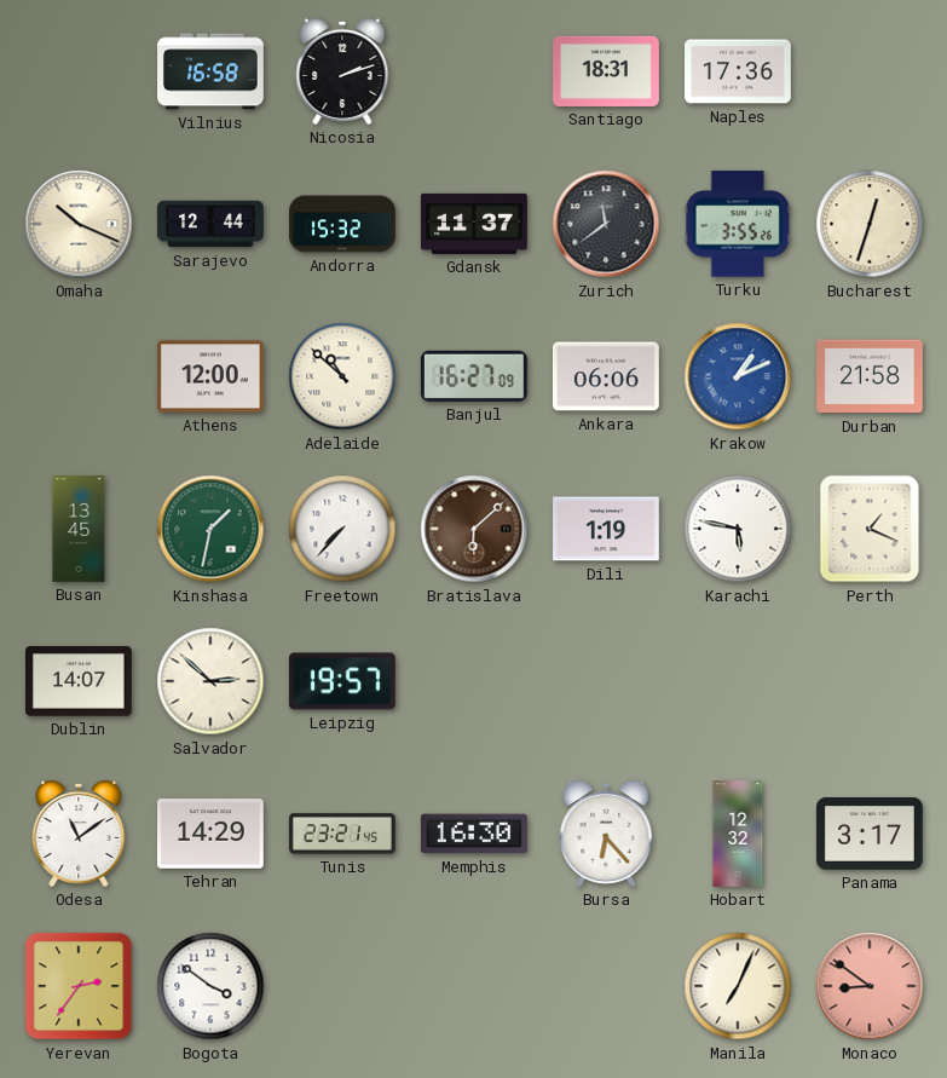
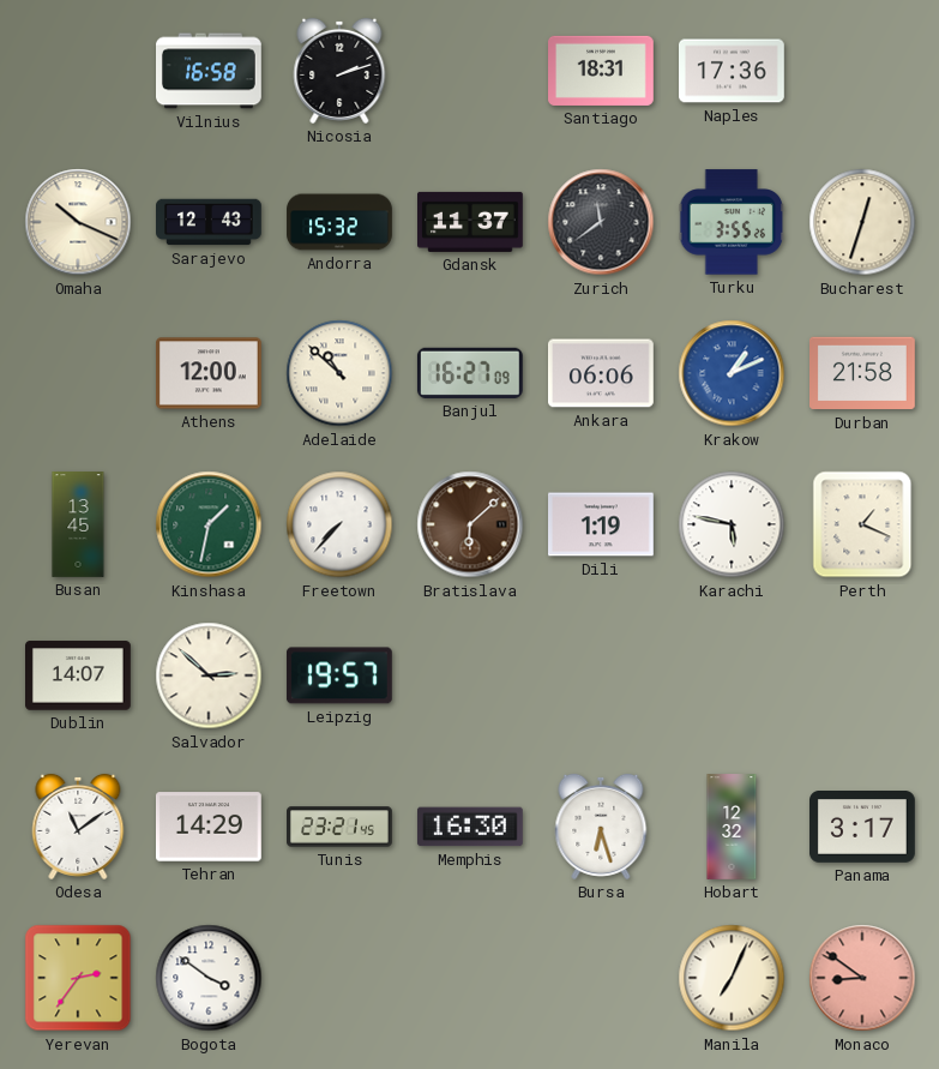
Sarajevo: 12:44 -> 12:43 (210, 222)
Bursa: 6:23 -> 6:27 (601, 827)
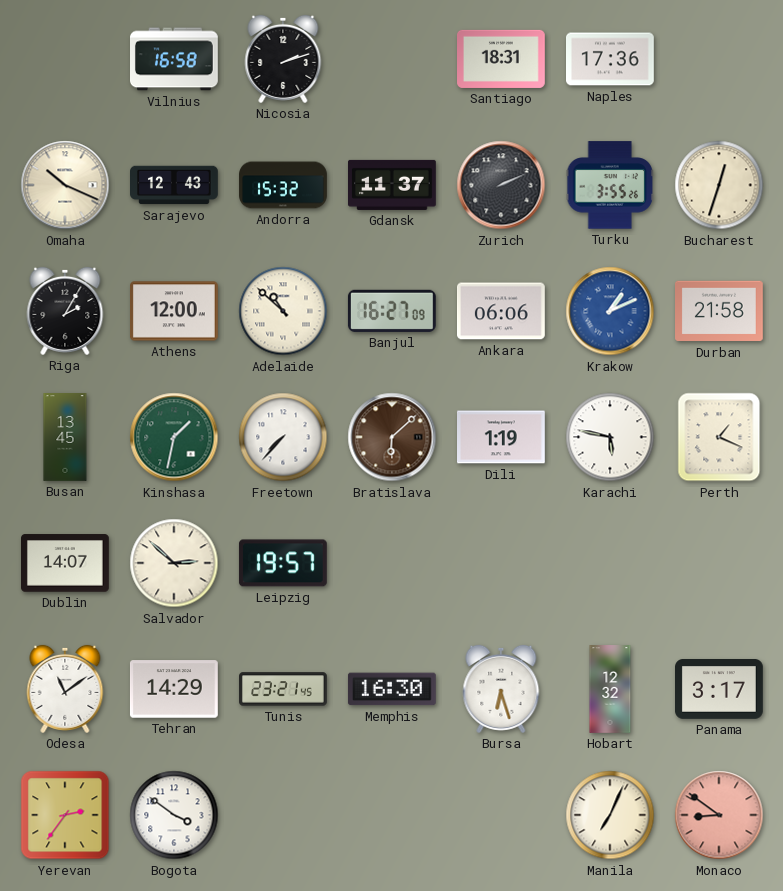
Zurich: 11:39 -> 2:11 (501, 185)
Riga: none -> 2:05 (65, 311)
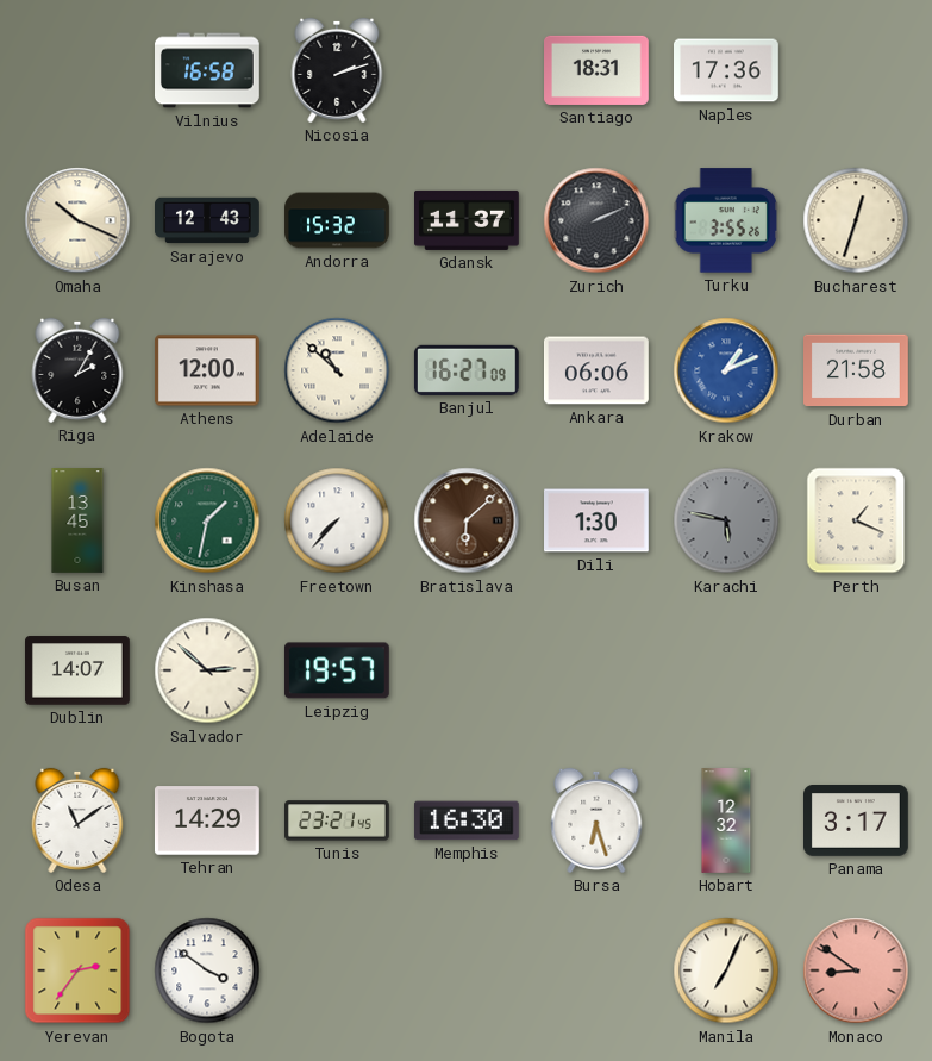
Dili: 1:19 -> 1:30 (598, 520)
Karachi dial: white -> grey (726, 520)
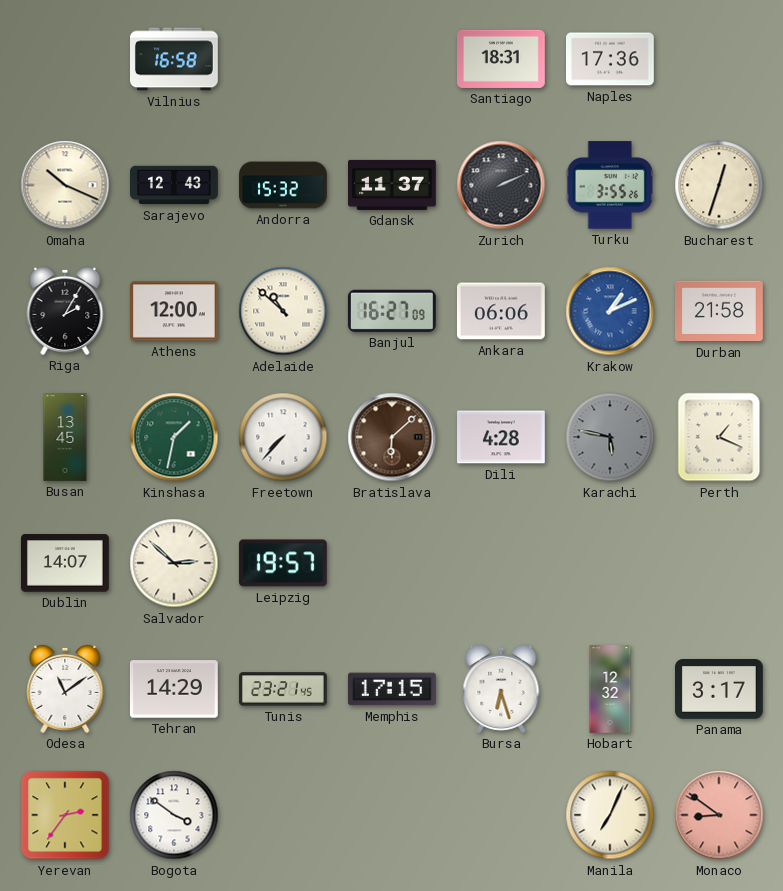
Nicosia: 2:12 -> none (337, 70)
Dili: 1:30 -> 4:28 (502, 437)
Memphis: 16:30 -> 17:15 (392, 689)
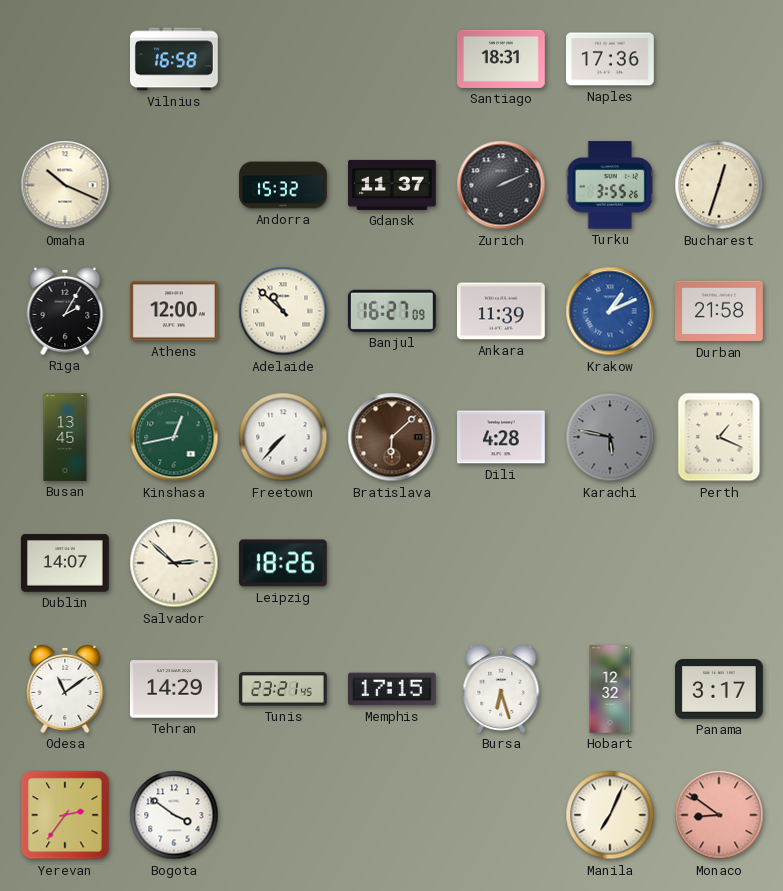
Sarajevo: 12:43 -> none (175, 185)
Ankara: 06:06 -> 11:39 (502, 311)
Kinshasa: 1:32 -> 12:43 (174, 437)
Leipzig: 19:57 -> 18:26 (283, 563)
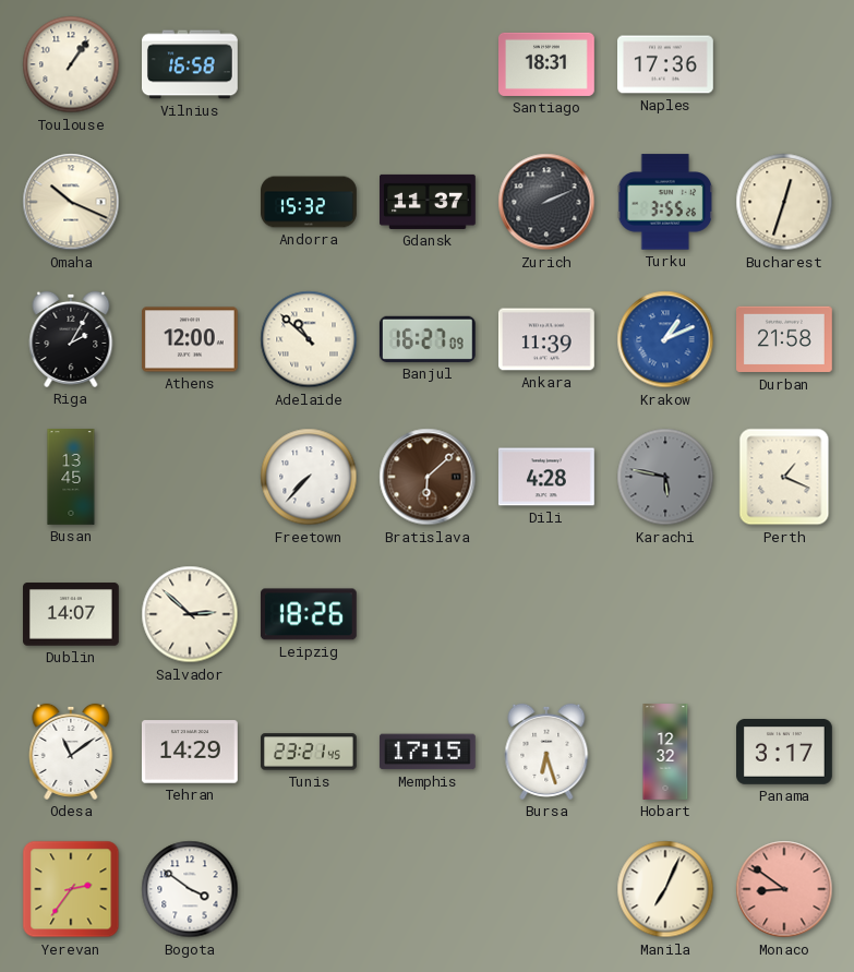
Toulouse: none -> 1:06 (71, 64)
Kinshasa: 12:43 -> none (174, 437)
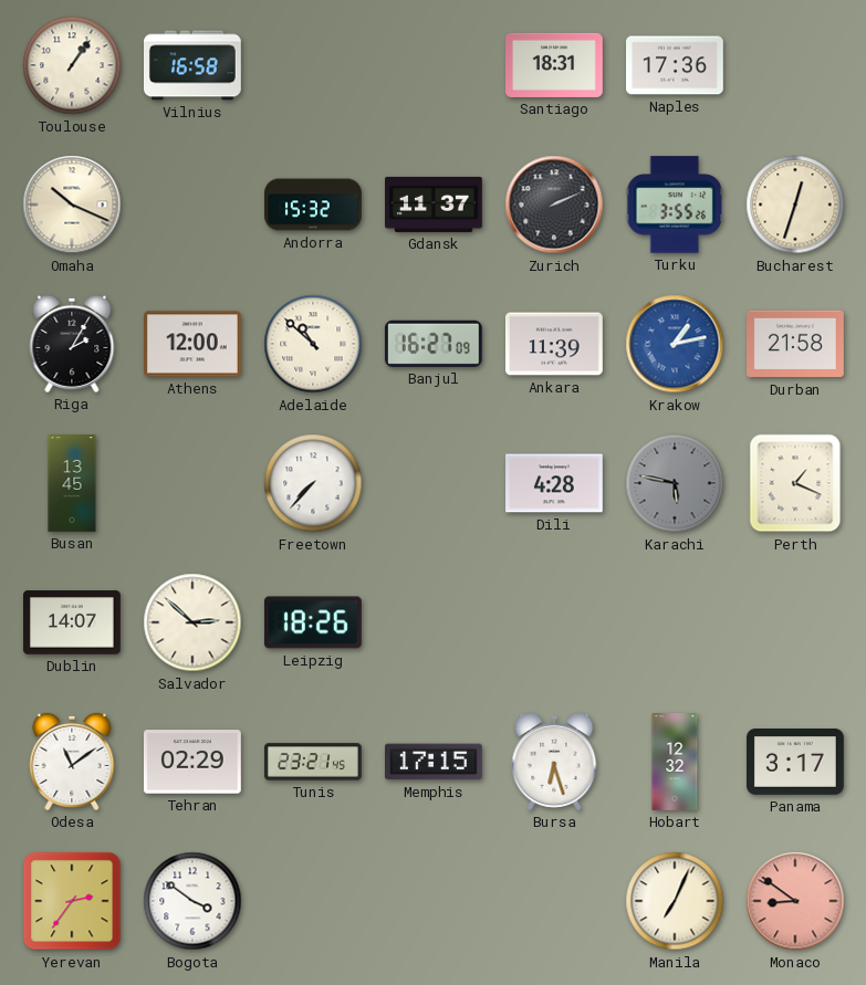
Krakow: 1:11 -> 1:13 (675, 344)
Bratislava: 6:08 -> none (428, 477)
Tehran: 14:29 -> 02:29 (192, 762)
